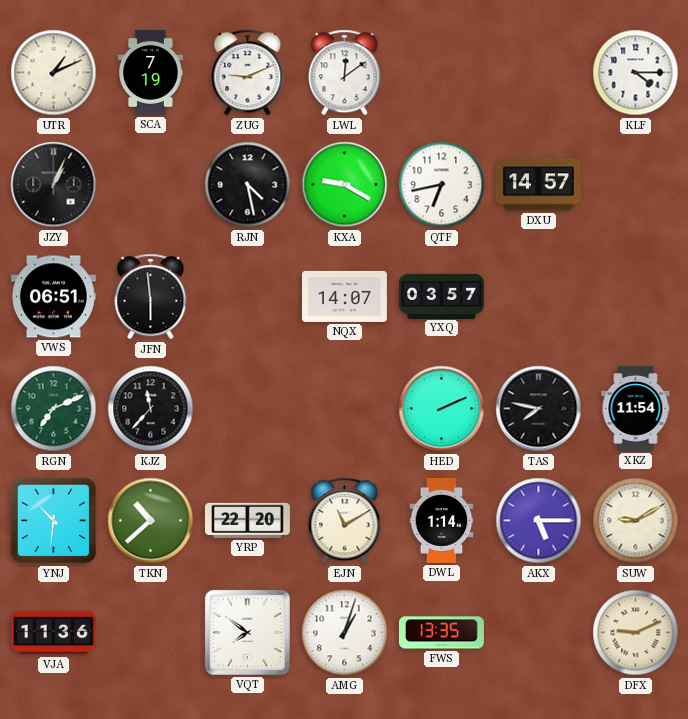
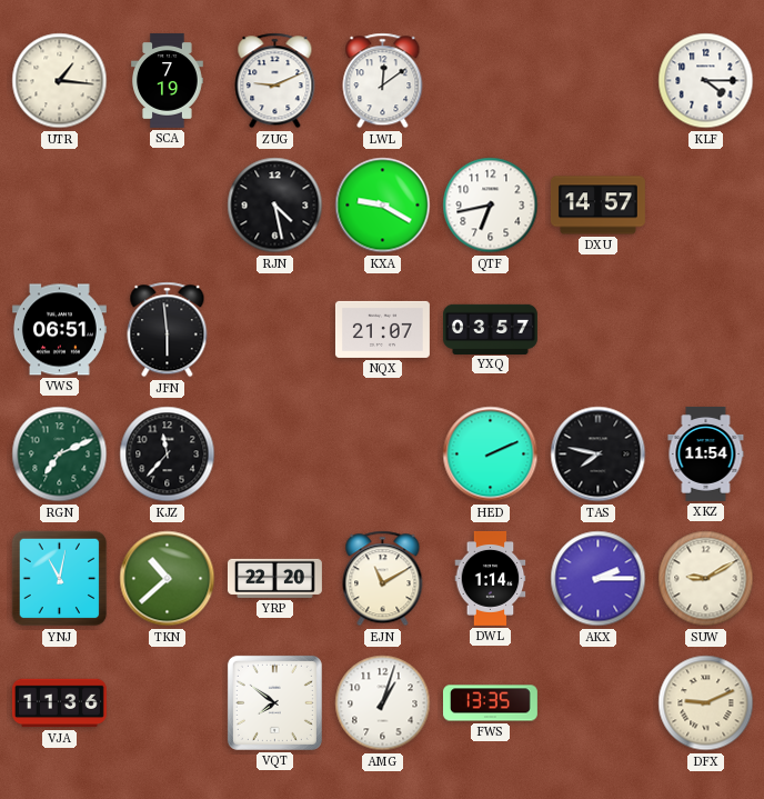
UTR: 1:11 -> 1:16 (60, 81)
JZY: 1:04 -> none (54, 185)
NQX: 14:07 -> 21:07 (382, 329)
YNJ: 10:31 -> 11:02 (60, 579)
AKX: 5:15 -> 2:15 (599, 579)
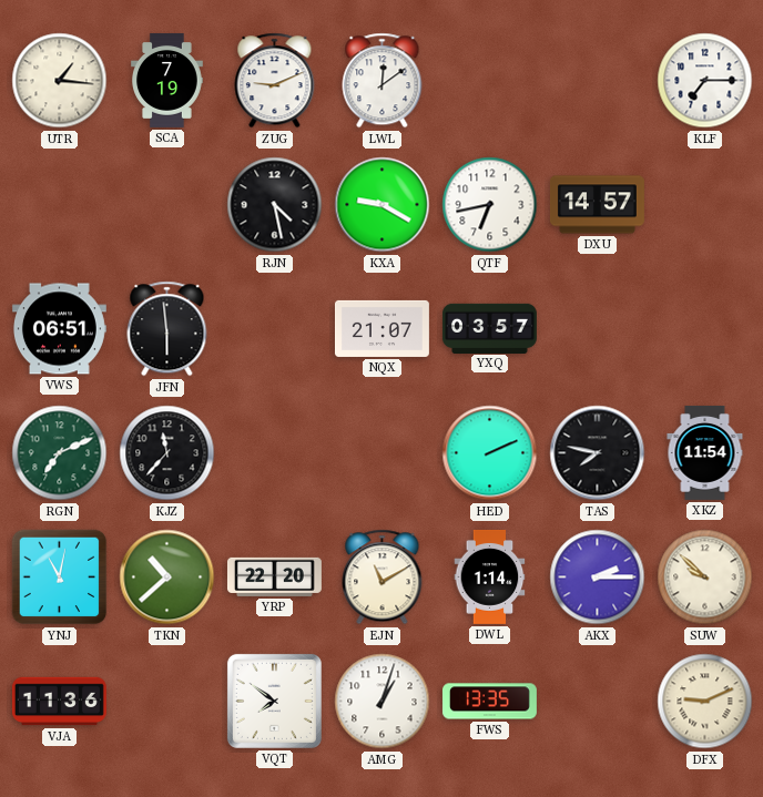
KLF: 4:15 -> 7:15 (705, 81)
SUW: 9:10 -> 9:52 (705, 578)
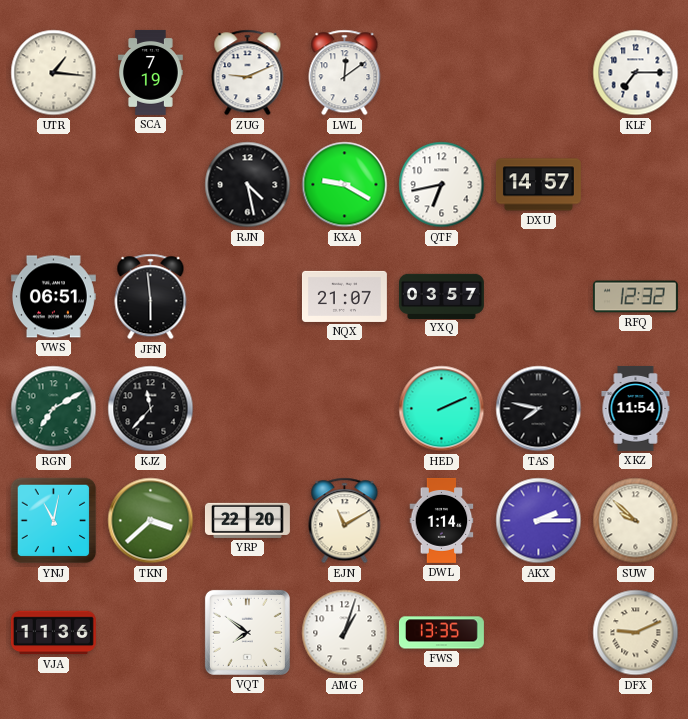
RFQ: none -> 12:32 (635, 297)
RGN: 7:11 -> 7:10 (54, 409)
TKN: 10:38 -> 3:38 (151, 521)
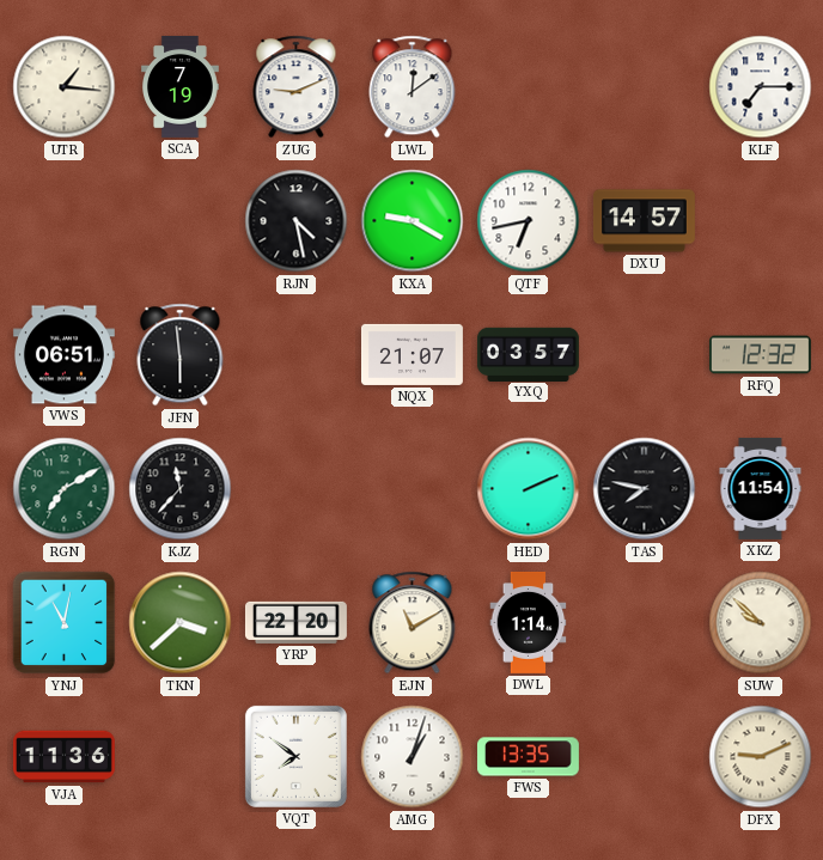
AKX: 2:15 -> none (539, 521)
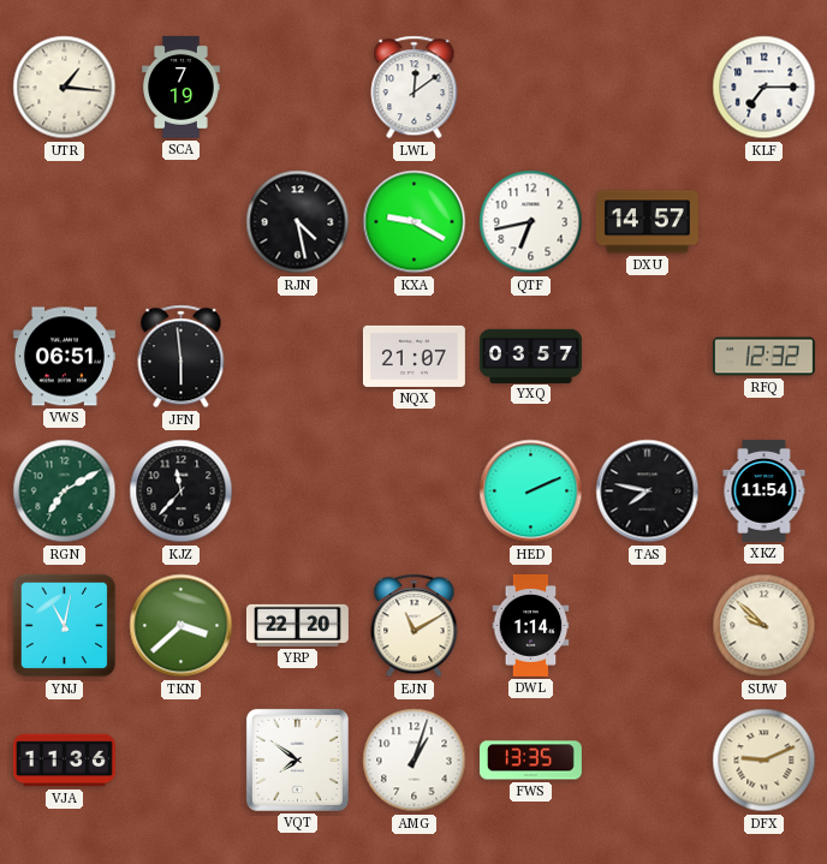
ZUG: 9:11 -> none (297, 87)
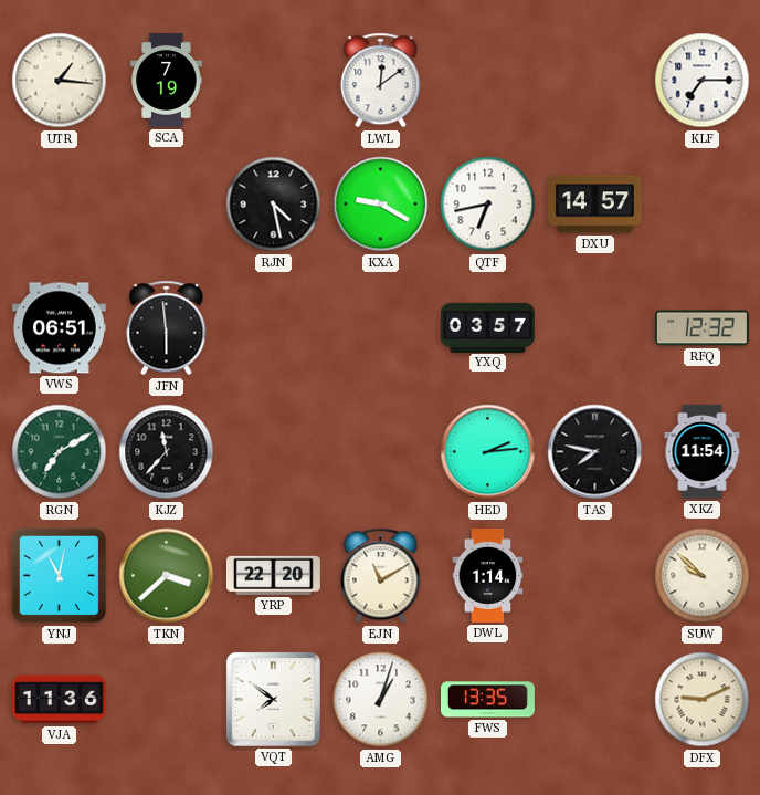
NQX: 21:07 -> none (413, 356)
HED: 2:11 -> 2:14 (488, 452)
